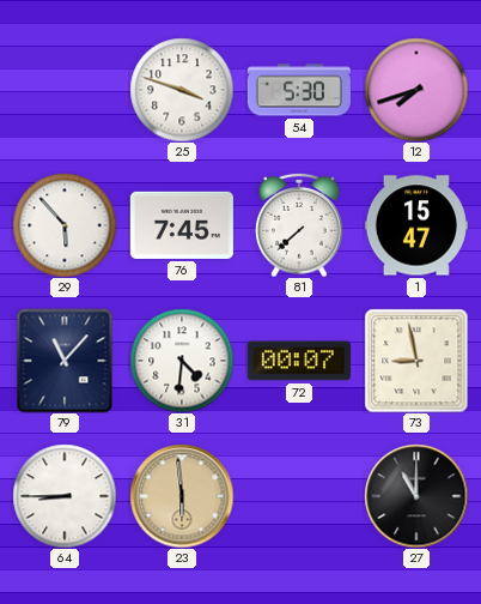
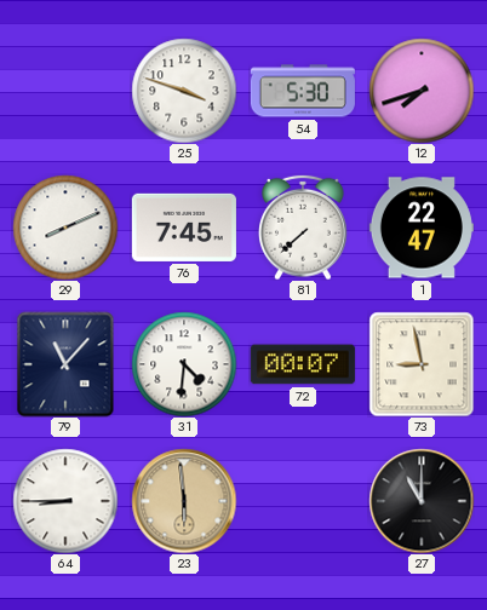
29: 5:53 -> 8:11 (65, 228)
1: 15:47 -> 22:47 (422, 228)
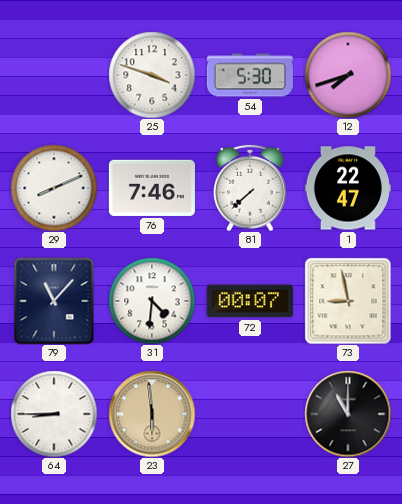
76: 7:45 -> 7:46 (152, 188)
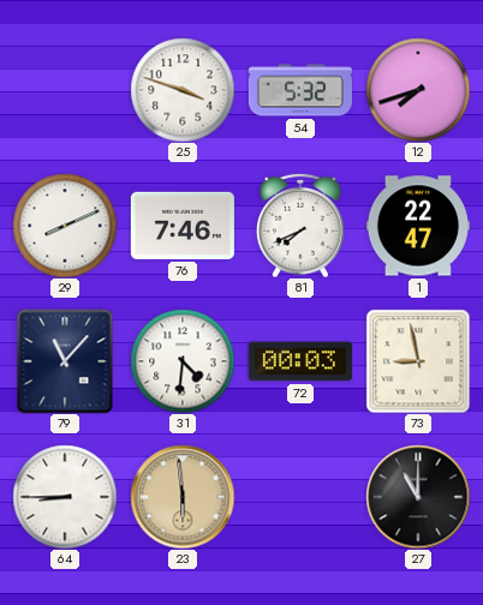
54: 5:30 -> 5:32 (300, 90)
81: 7:38 -> 7:41 (300, 226)
72: 00:07 -> 00:03 (300, 361)
